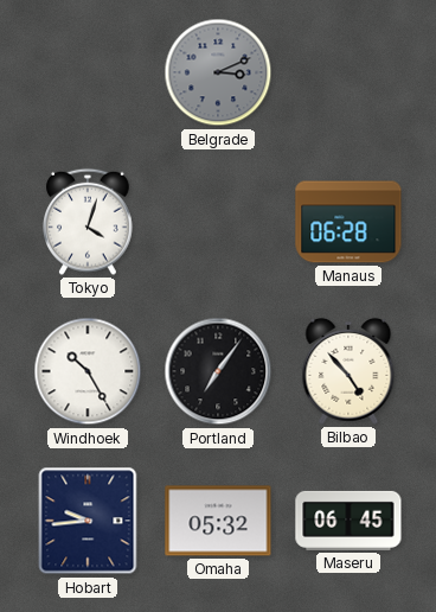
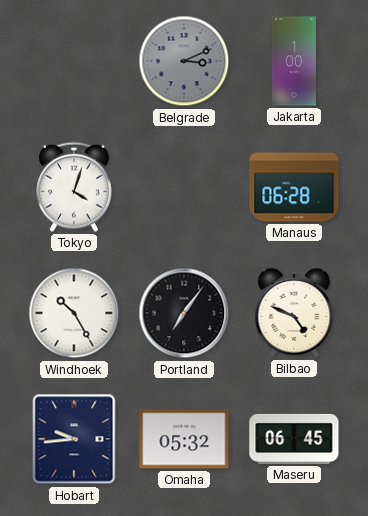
Jakarta: none -> 1:00 (294, 61)
Bilbao: 4:53 -> 4:49 (294, 313)
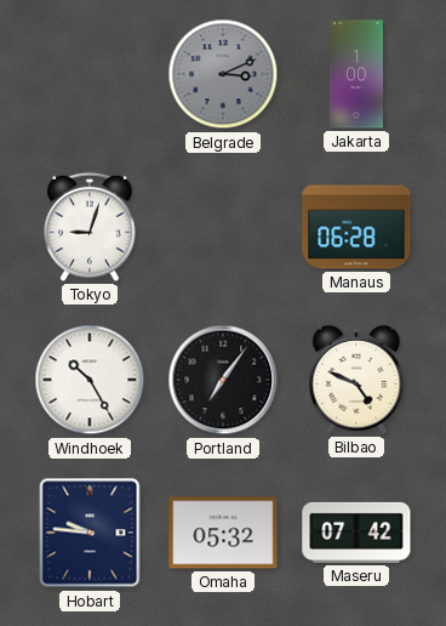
Tokyo: 4:03 -> 9:03 (91, 227)
Hobart: 9:44 -> 9:46 (90, 533)
Maseru: 06:45 -> 07:42 (356, 533)
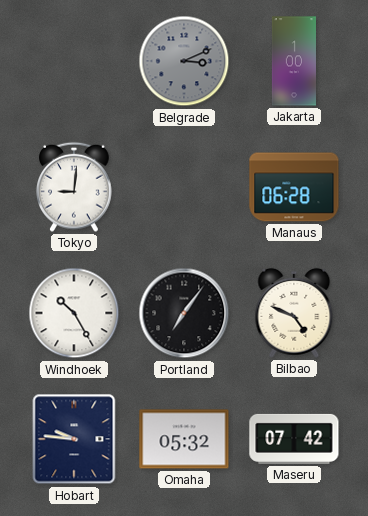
Tokyo: 9:03 -> 9:01 (75, 187)
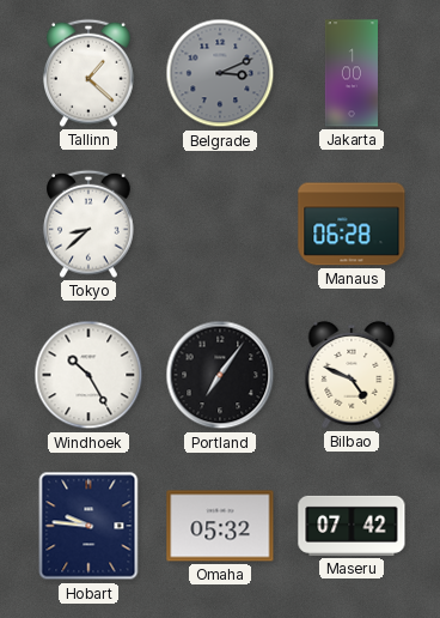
Tallinn: none -> 1:22 (90, 73)
Tokyo: 9:01 -> 8:38 (90, 224)
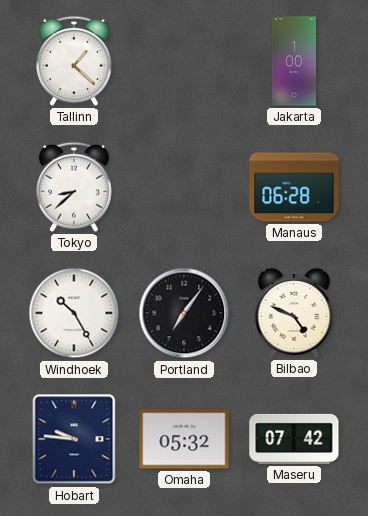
Belgrade: 3:11 -> none (220, 73)
